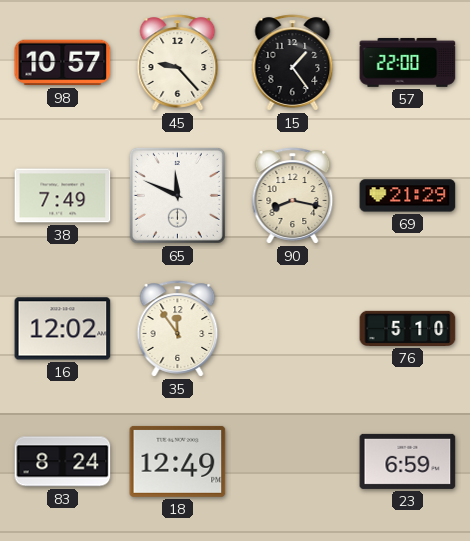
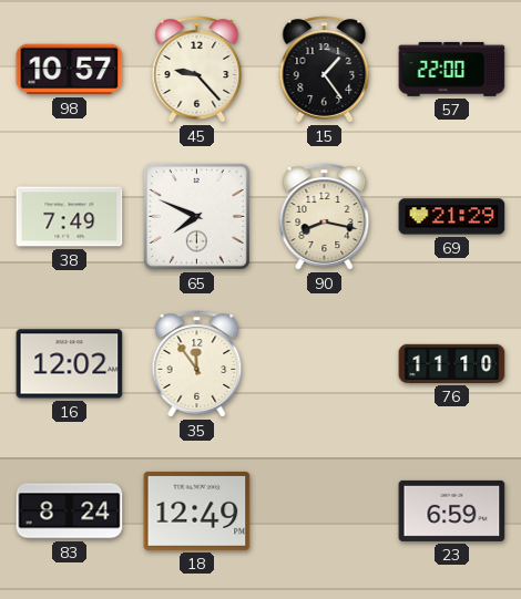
65: 11:49 -> 7:49 (196, 216)
76: 5:10 -> 11:10 (452, 363)
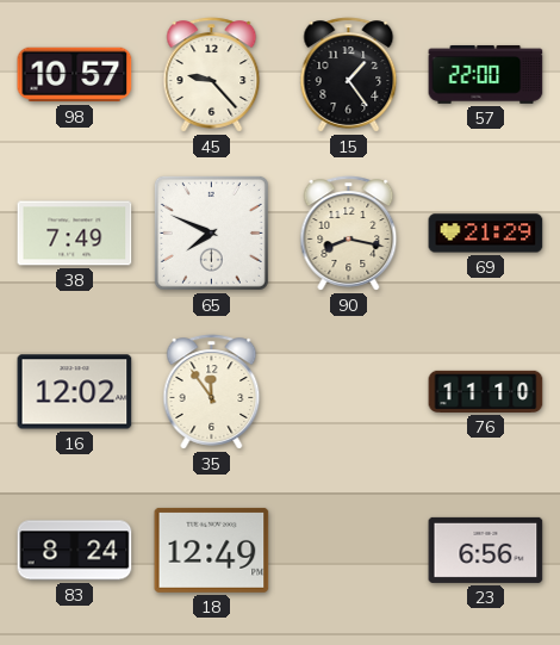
23: 6:59 -> 6:56 (486, 550)
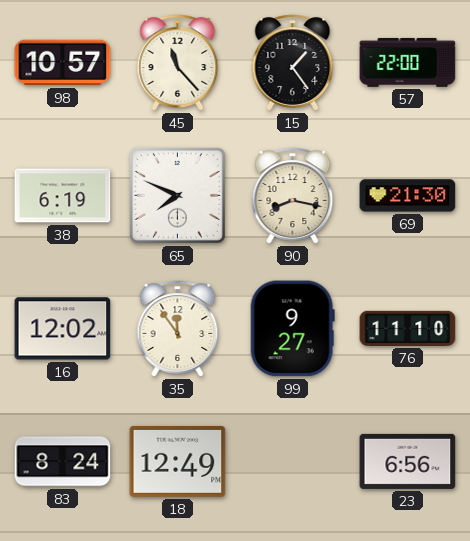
45: 9:23 -> 11:23 (178, 63)
38: 7:49 -> 6:19 (63, 196)
69: 21:29 -> 21:30 (408, 196)
99: none -> 9:27 (292, 329)
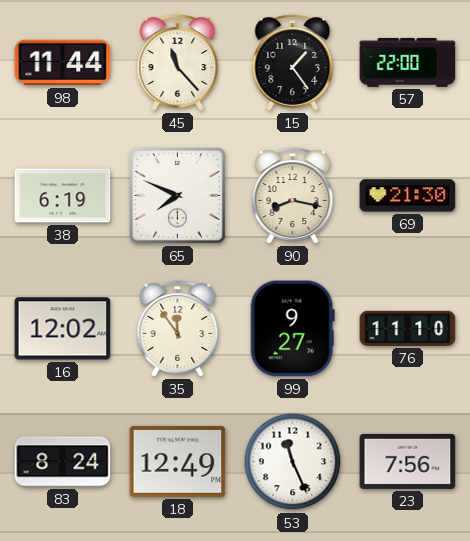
98: 10:57 -> 11:44 (63, 63)
53: none -> 11:26 (293, 462)
23: 6:56 -> 7:56 (408, 461)
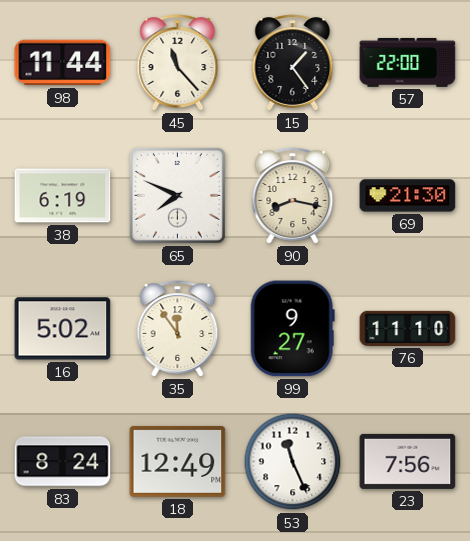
16: 12:02 -> 5:02 (63, 329)
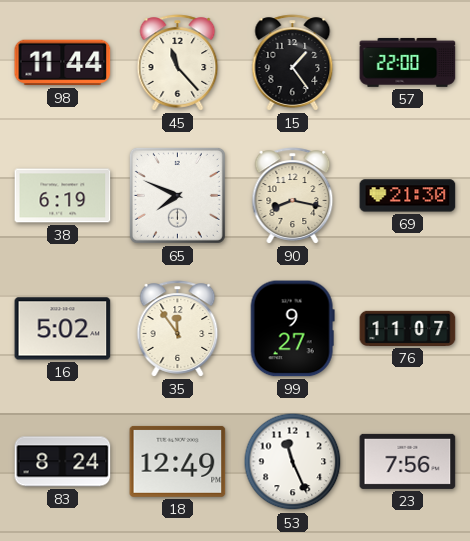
76: 11:10 -> 11:07 (408, 328)
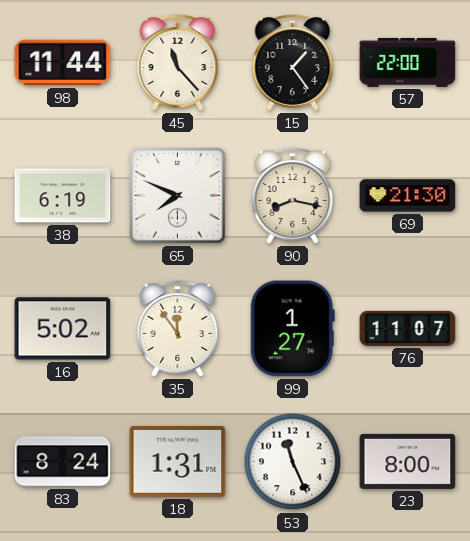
99: 9:27 -> 1:27 (292, 329)
18: 12:49 -> 1:31 (178, 461)
23: 7:56 -> 8:00 (408, 461)
